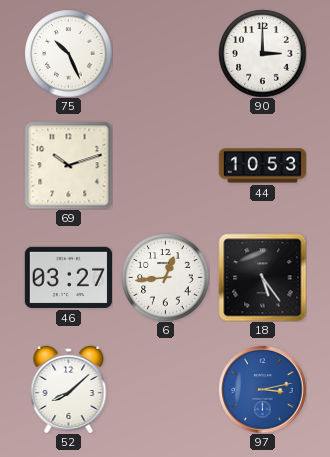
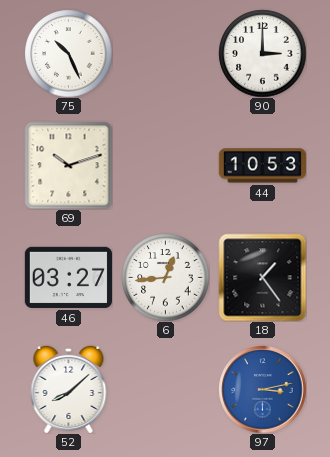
18: 5:24 -> 1:24 (262, 277)
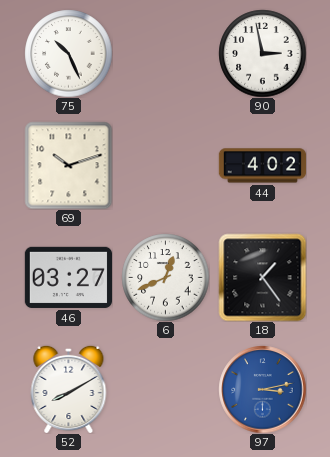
90: 3:00 -> 2:58 (262, 53)
44: 10:53 -> 4:02 (262, 166)
6: 12:44 -> 12:41 (165, 277)
52: 8:08 -> 8:10 (69, 389)
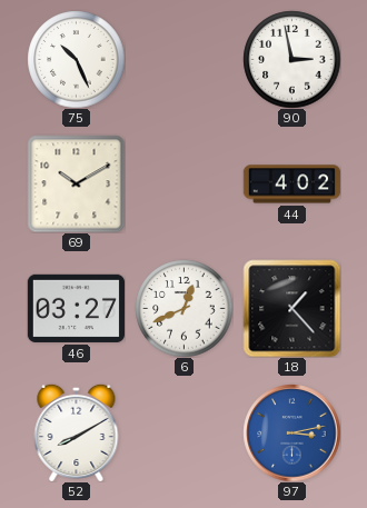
69: 10:12 -> 10:10 (76, 183)
18: 1:24 -> 1:23 (291, 308)
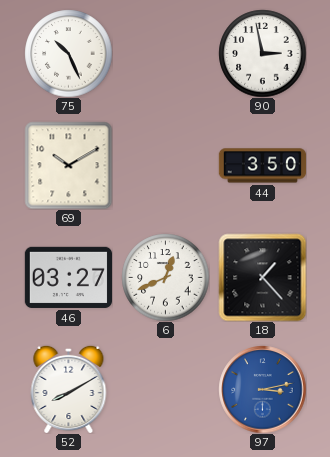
44: 4:02 -> 3:50 (262, 166)
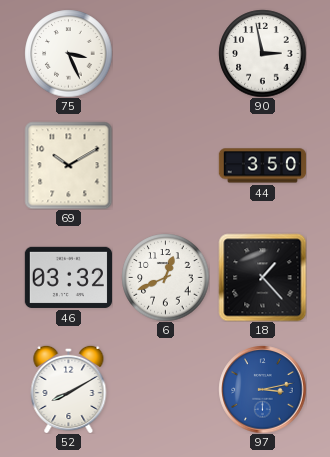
75: 10:26 -> 3:26 (68, 53)
46: 03:27 -> 03:32 (68, 277)
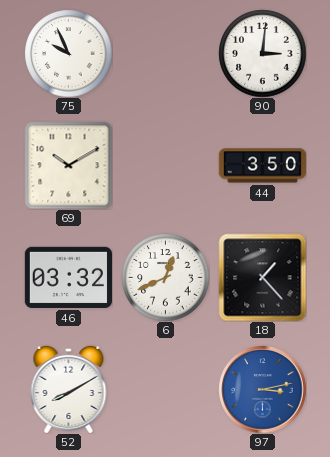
75: 3:26 -> 9:56 (68, 53)
90: 2:58 -> 3:01 (262, 53)
